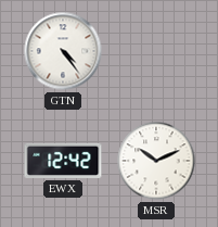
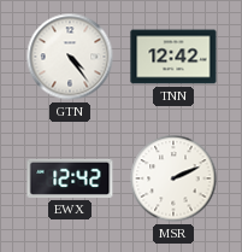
TNN: none -> 12:42 (173, 57)
MSR: 10:11 -> 2:11 (173, 178)
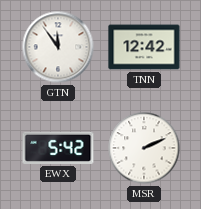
GTN: 4:24 -> 11:54 (58, 47)
EWX: 12:42 -> 5:42 (58, 148)
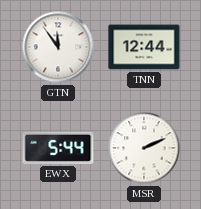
TNN: 12:42 -> 12:44 (144, 47)
EWX: 5:42 -> 5:44 (58, 148)
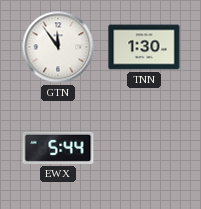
TNN: 12:44 -> 1:30 (144, 47)
MSR: 2:11 -> none (144, 148)
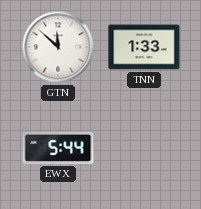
GTN: 11:54 -> 11:52 (58, 47)
TNN: 1:30 -> 1:33 (144, 47)
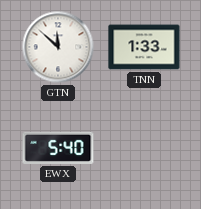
EWX: 5:44 -> 5:40 (58, 148)
